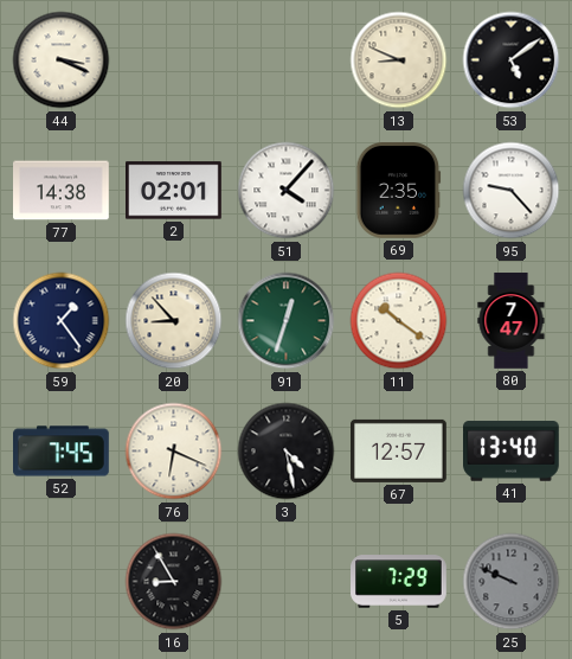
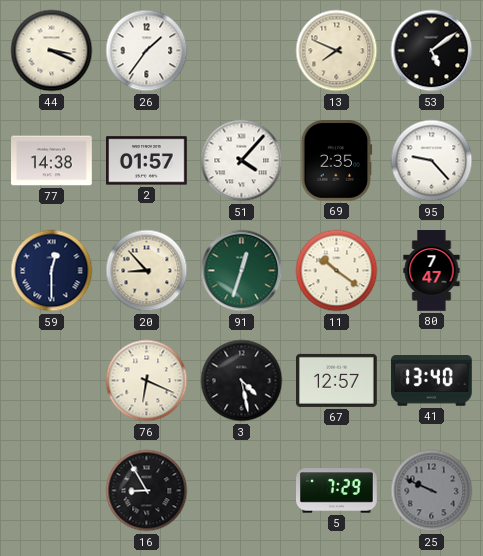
26: none -> 1:36 (147, 51)
13: 8:49 -> 7:49 (337, 51)
2: 02:01 -> 01:57 (147, 161)
59: 1:24 -> 12:30 (52, 271)
52: 7:45 -> none (62, 452)
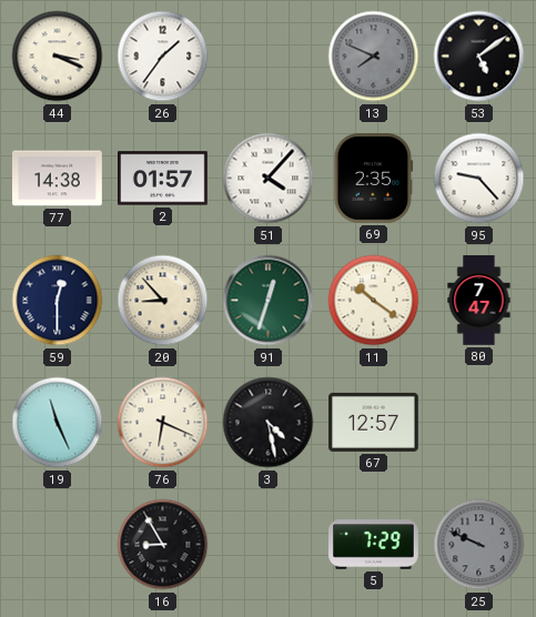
13 dial: cream -> grey (374, 57)
19: none -> 11:26 (58, 423)
41: 13:40 -> none (432, 381)
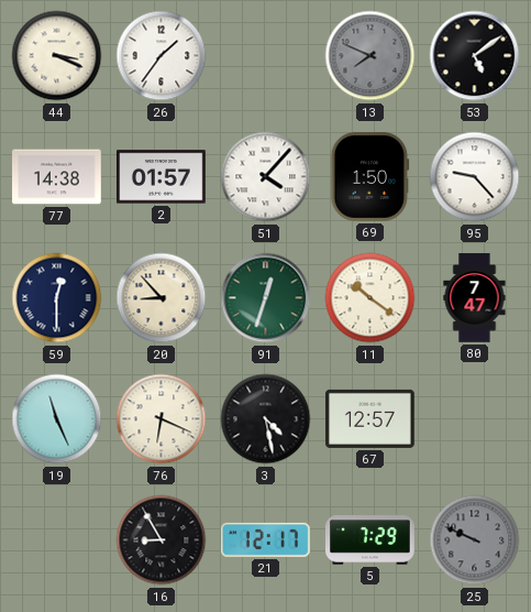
69: 2:35 -> 1:50 (370, 177)
21: none -> 12:17 (265, 539)
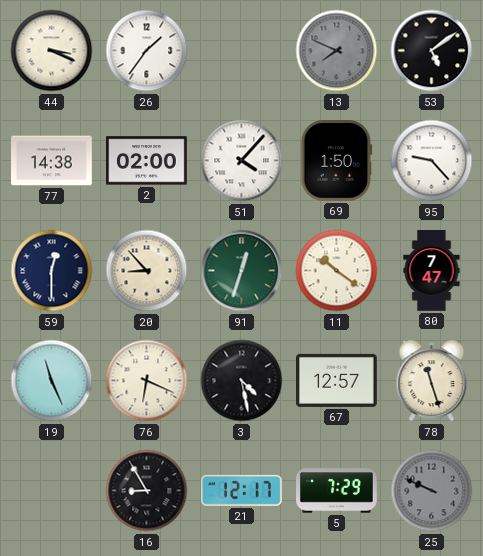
2: 01:57 -> 02:00 (147, 161)
78: none -> 11:27 (432, 381)
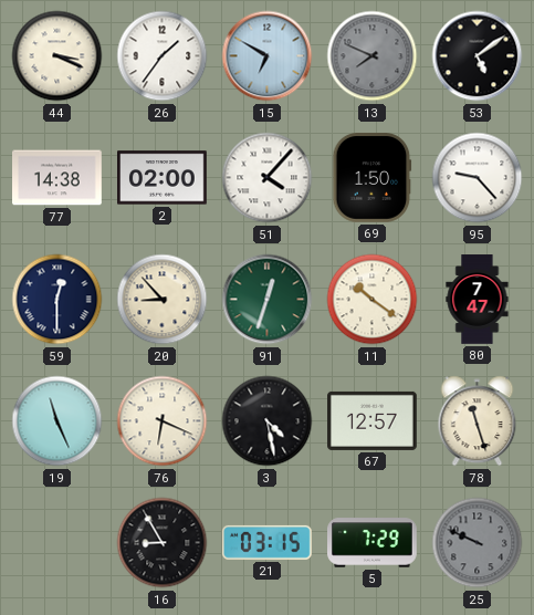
15: none -> 6:50 (268, 56)
21: 12:17 -> 03:15 (266, 542)
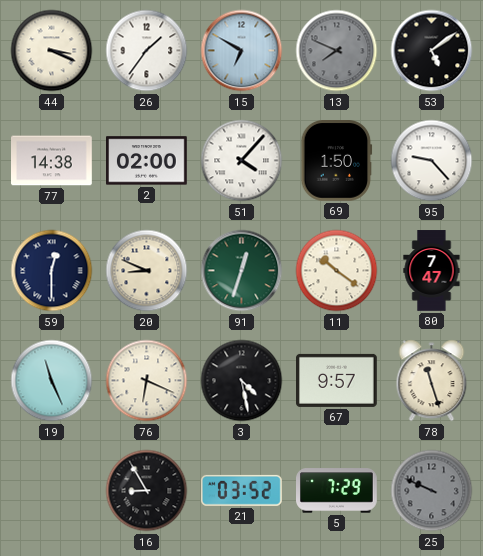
20: 8:53 -> 8:49 (147, 271)
67: 12:57 -> 9:57 (337, 380)
21: 03:15 -> 03:52 (241, 490)
